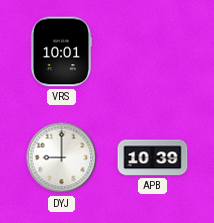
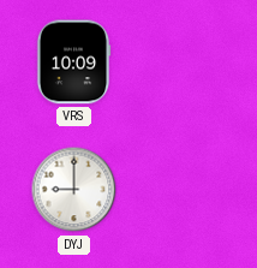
VRS: 10:01 -> 10:09 (73, 62)
APB: 10:39 -> none (153, 158)
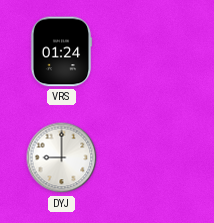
VRS: 10:09 -> 01:24 (61, 52)
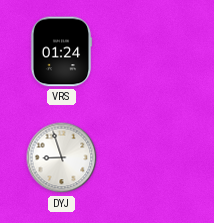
DYJ: 9:00 -> 8:57 (62, 158)
